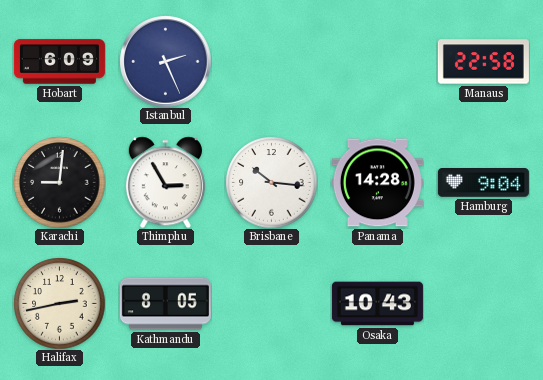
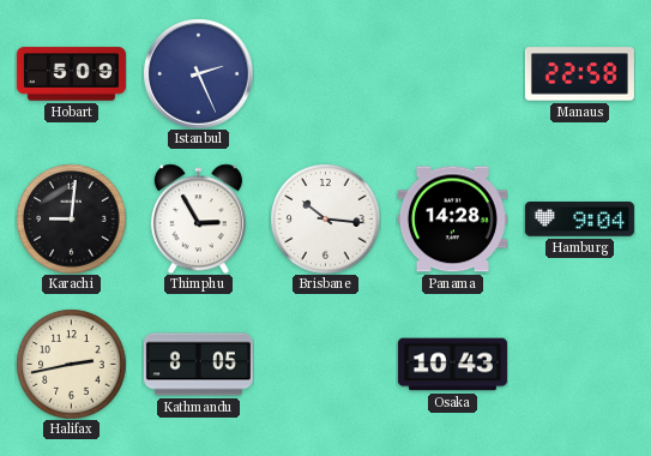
Hobart: 6:09 -> 5:09 (71, 74)
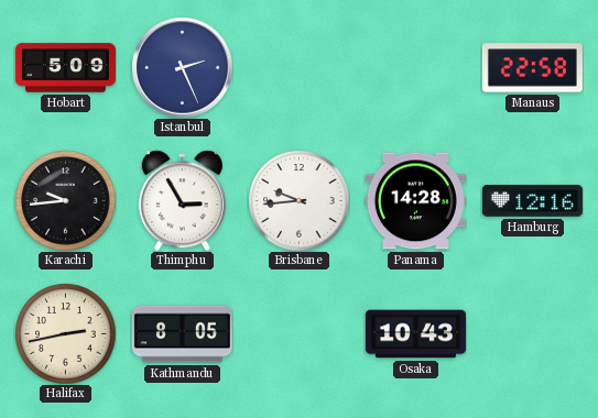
Karachi: 9:01 -> 9:44 (65, 200)
Brisbane: 10:16 -> 9:44 (298, 200)
Hamburg: 9:04 -> 12:16 (532, 201)
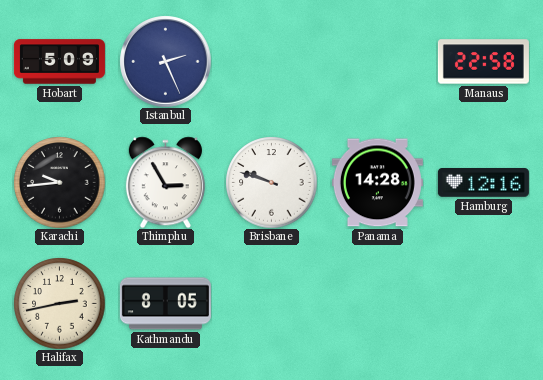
Brisbane: 9:44 -> 9:48 (271, 182)
Osaka: 10:43 -> none (415, 334)
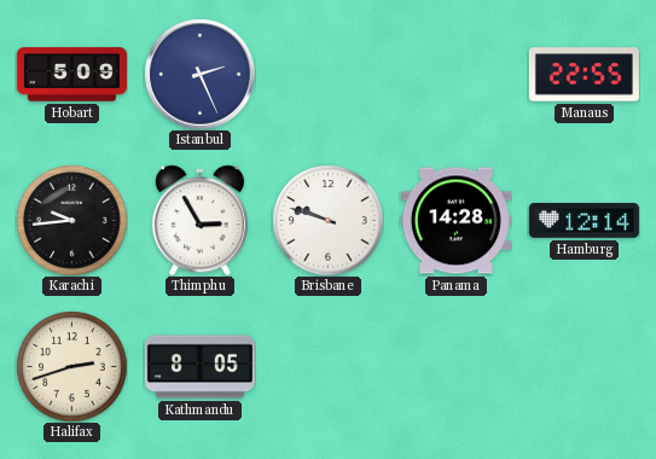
Manaus: 22:58 -> 22:55 (584, 75)
Hamburg: 12:16 -> 12:14 (584, 221)
Halifax: 2:43 -> 2:42 (71, 366)
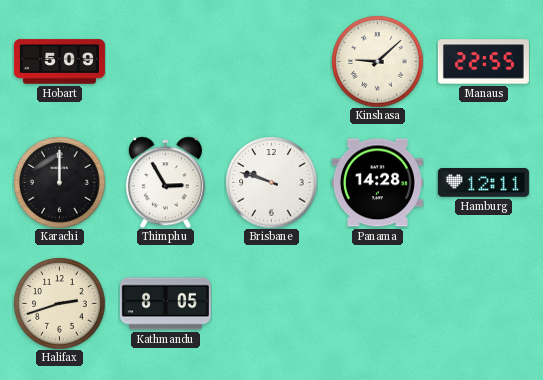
Istanbul: 2:26 -> none (199, 74)
Kinshasa: none -> 9:08 (377, 61)
Karachi: 9:44 -> 12:00 (59, 182)
Hamburg: 12:14 -> 12:11 (483, 183)
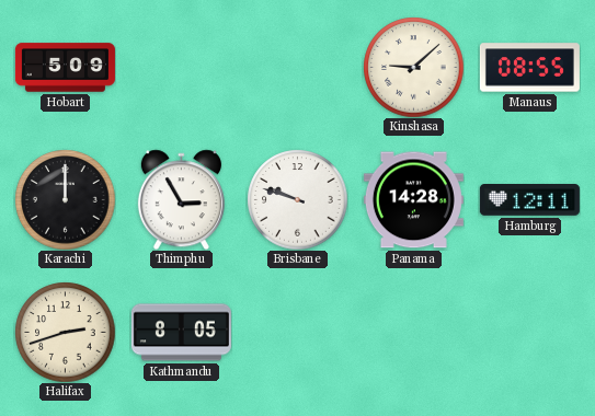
Manaus: 22:55 -> 08:55 (529, 68)
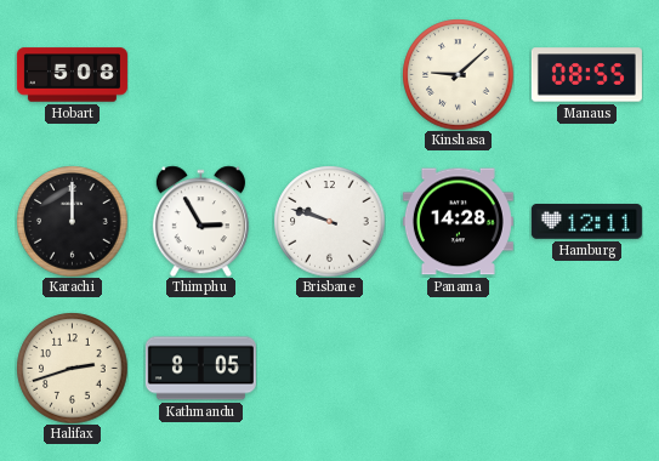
Hobart: 5:09 -> 5:08 (72, 75)
